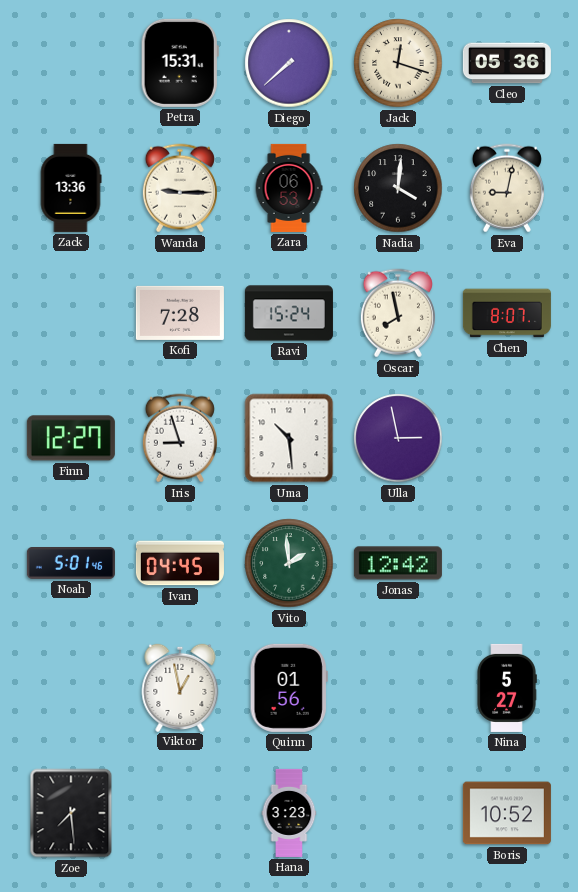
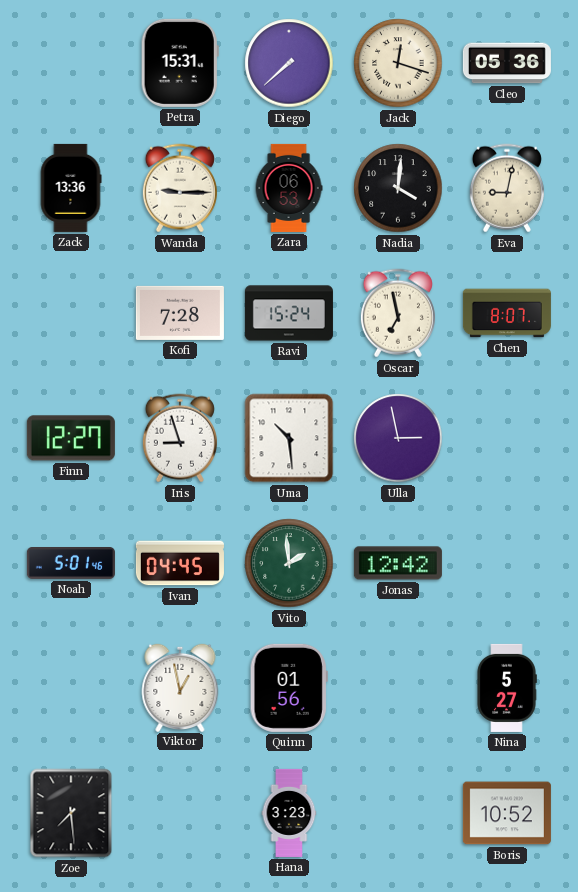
Oscar: 7:58 -> 6:58 (398, 313)
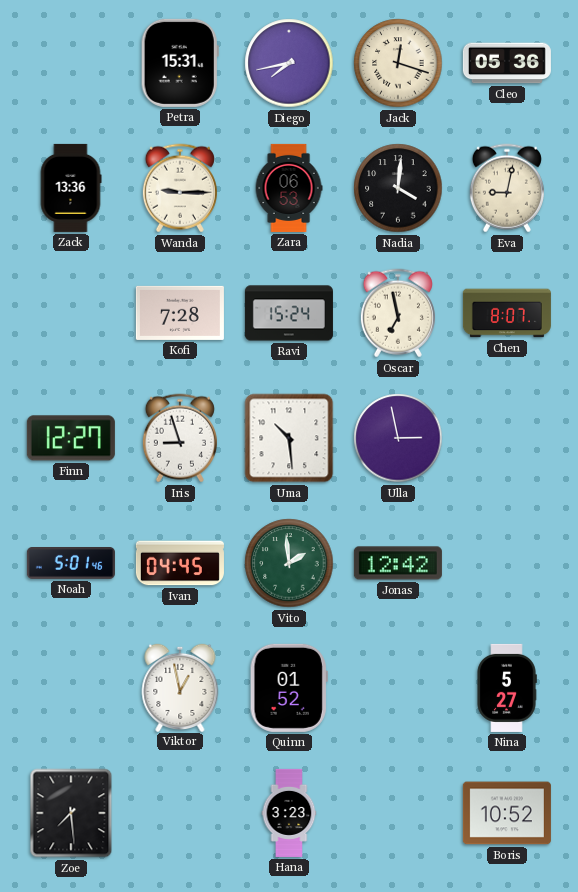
Diego: 7:38 -> 7:43 (289, 63)
Quinn: 01:56 -> 01:52 (289, 688)
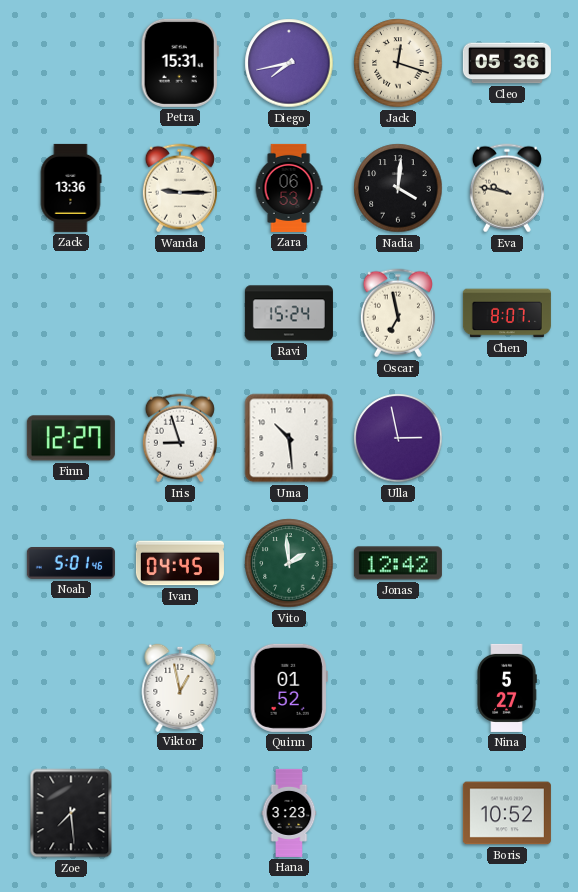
Eva: 9:02 -> 9:47 (507, 188)
Kofi: 7:28 -> none (180, 313)
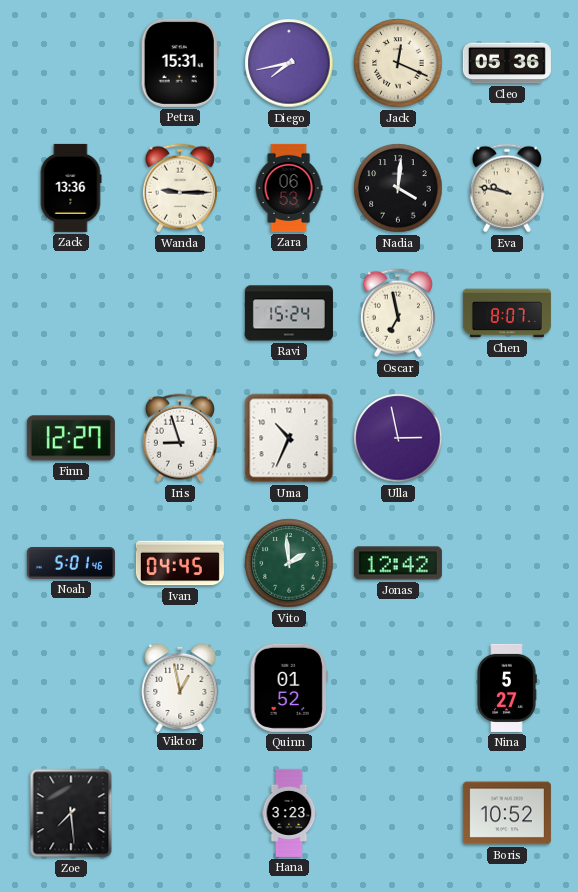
Jack: 12:18 -> 12:19 (398, 63)
Uma: 10:29 -> 10:34 (289, 438)
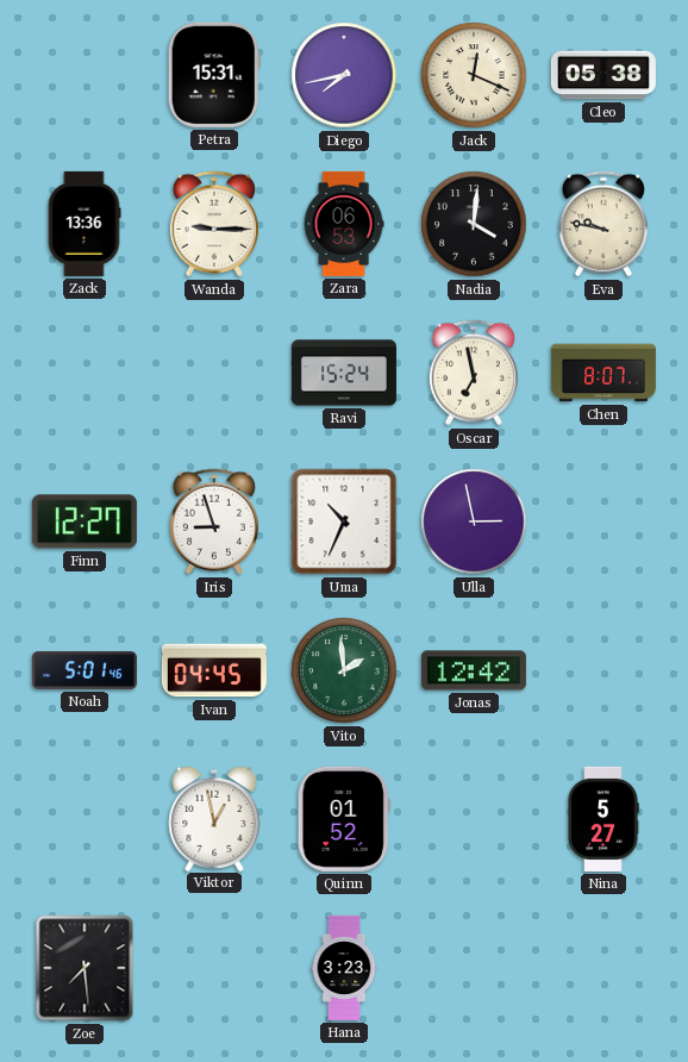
Cleo: 05:36 -> 05:38 (603, 75)
Boris: 10:52 -> none (507, 813)
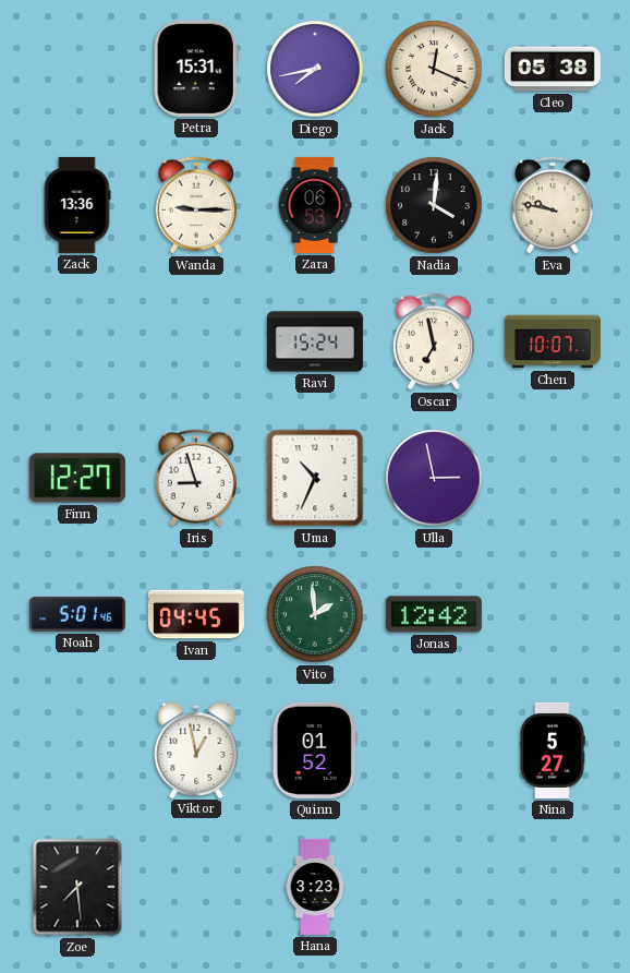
Chen: 8:07 -> 10:07 (553, 341)
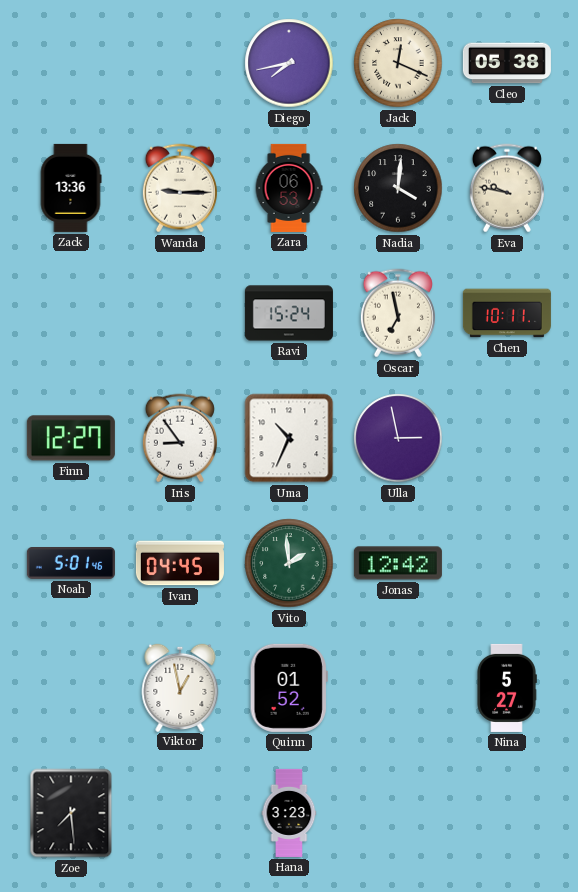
Petra: 15:31 -> none (196, 69)
Chen: 10:07 -> 10:11 (507, 313)
Iris: 8:57 -> 8:54 (180, 438)
